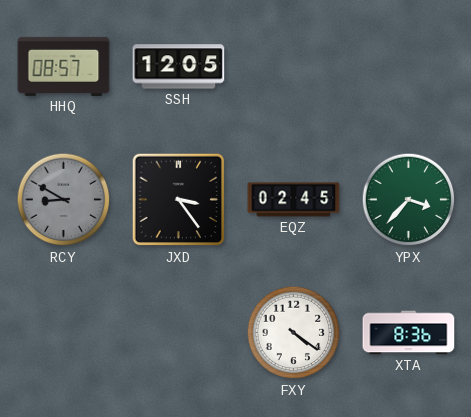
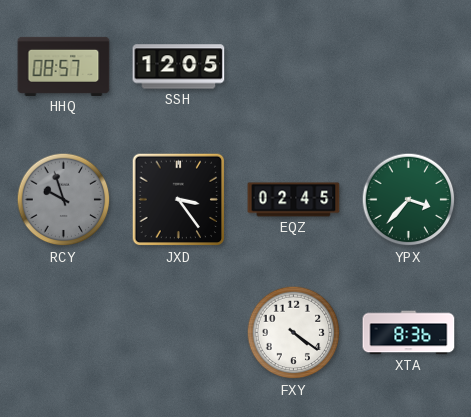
RCY: 8:50 -> 9:57 (64, 200)
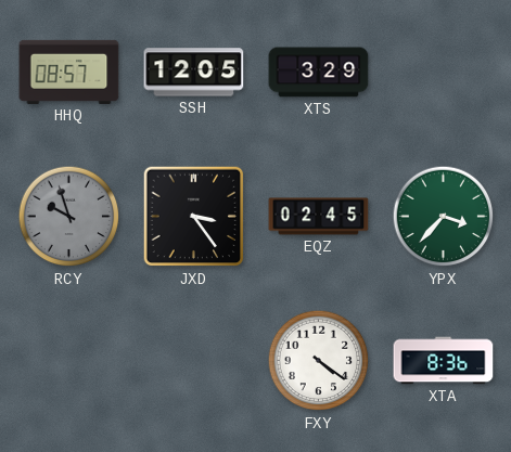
XTS: none -> 3:29 (319, 73)
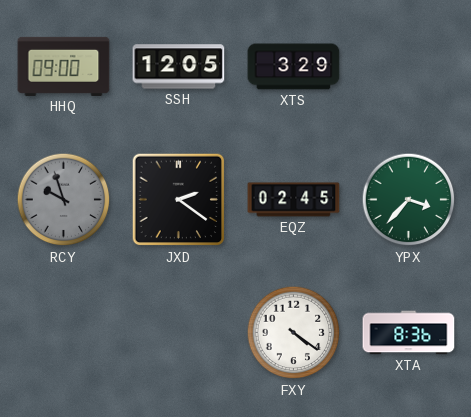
HHQ: 08:57 -> 09:00 (64, 66)
JXD: 3:24 -> 2:21 (179, 200)
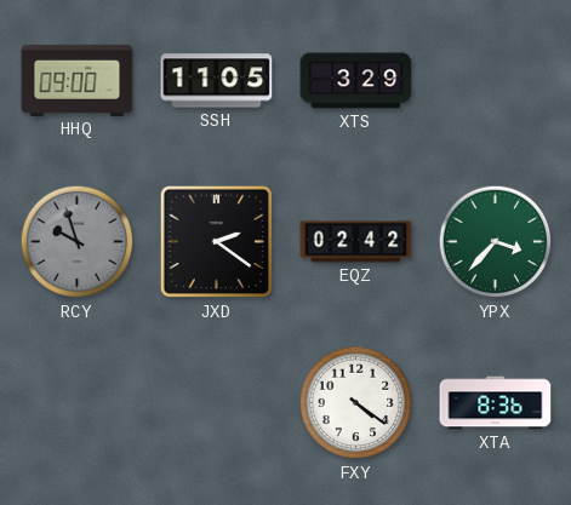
SSH: 12:05 -> 11:05 (217, 81)
EQZ: 02:45 -> 02:42 (356, 242)
